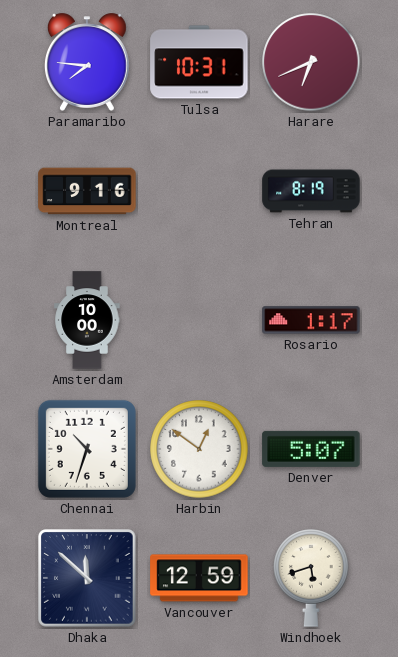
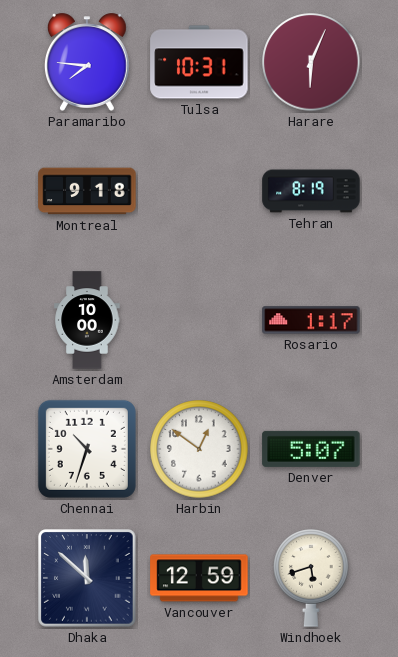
Harare: 6:41 -> 6:04 (311, 62)
Montreal: 9:16 -> 9:18 (87, 191)
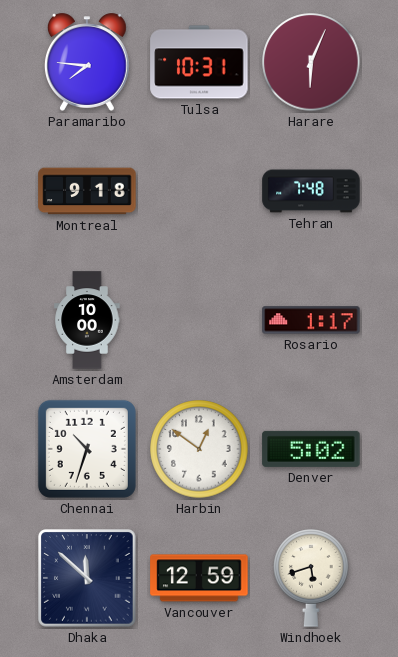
Tehran: 8:19 -> 7:48 (311, 191)
Denver: 5:07 -> 5:02 (311, 449)
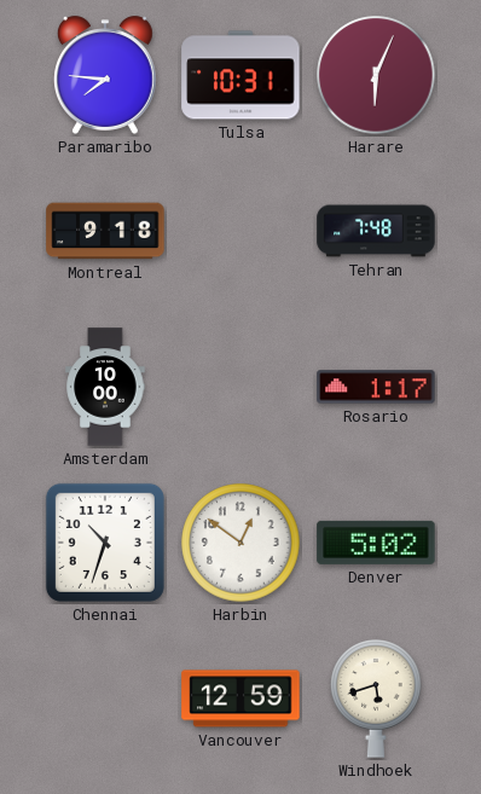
Dhaka: 11:52 -> none (87, 578)
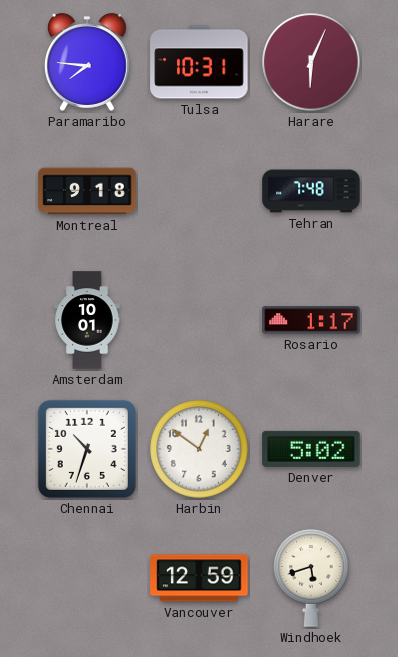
Amsterdam: 10:00 -> 10:01 (87, 320)
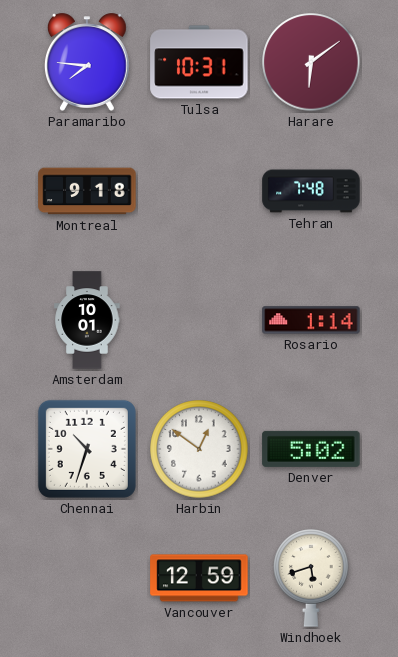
Harare: 6:04 -> 6:09 (311, 62)
Rosario: 1:17 -> 1:14 (311, 320)
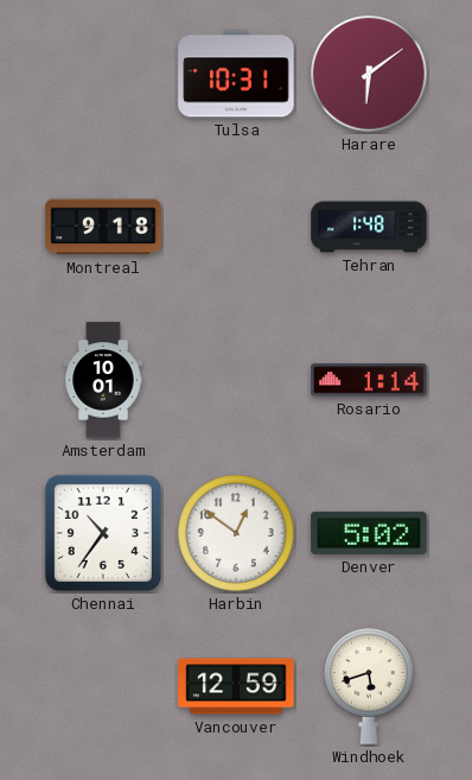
Paramaribo: 7:46 -> none (87, 62)
Tehran: 7:48 -> 1:48 (369, 227)
Chennai: 10:33 -> 10:36 (103, 533)
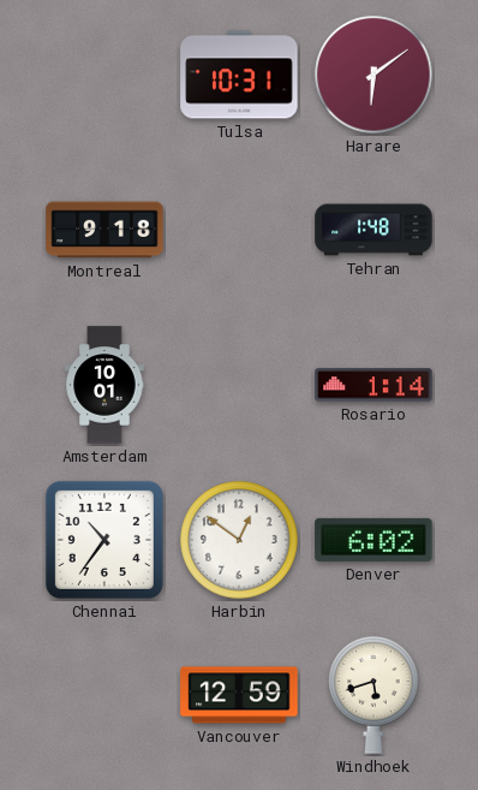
Denver: 5:02 -> 6:02 (374, 540)
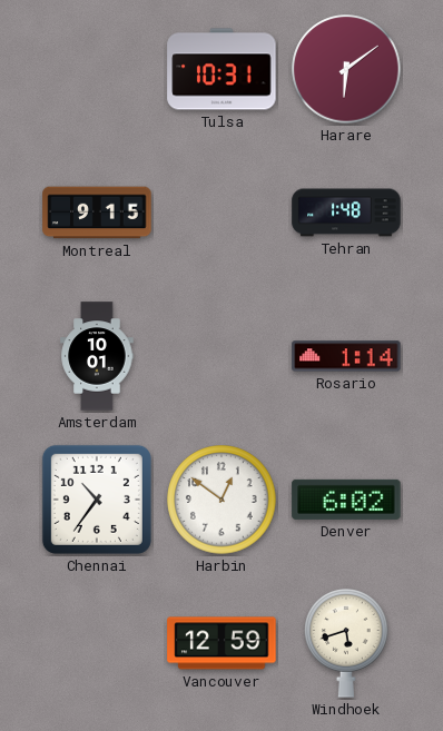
Montreal: 9:18 -> 9:15 (97, 213)
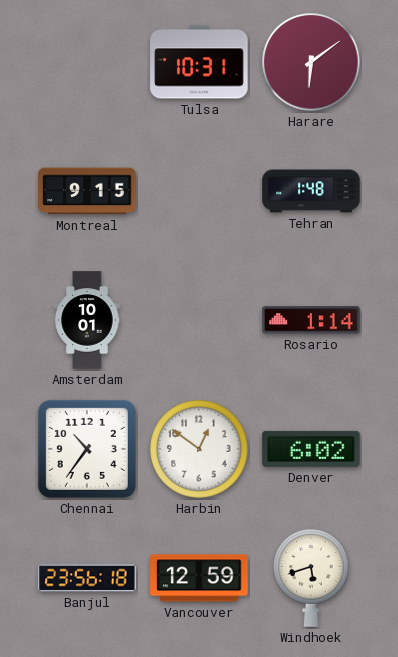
Banjul: none -> 23:56 (87, 578)
